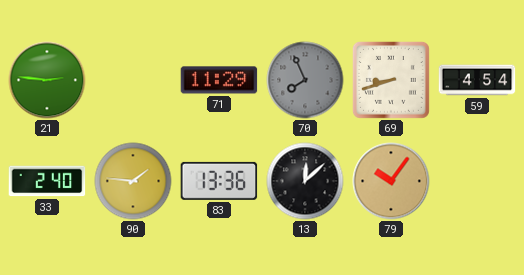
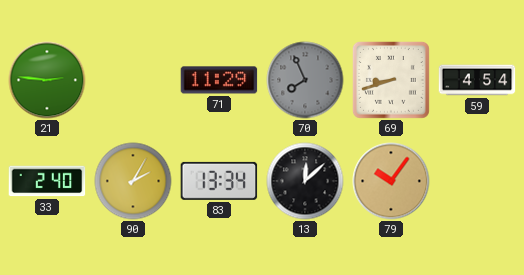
90: 1:46 -> 2:05 (133, 181)
83: 13:36 -> 13:34 (219, 181)
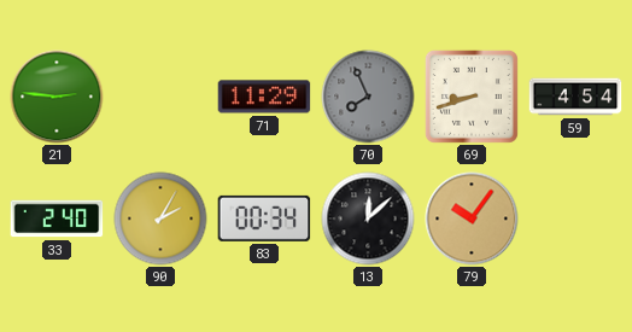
83: 13:34 -> 00:34 (264, 219)
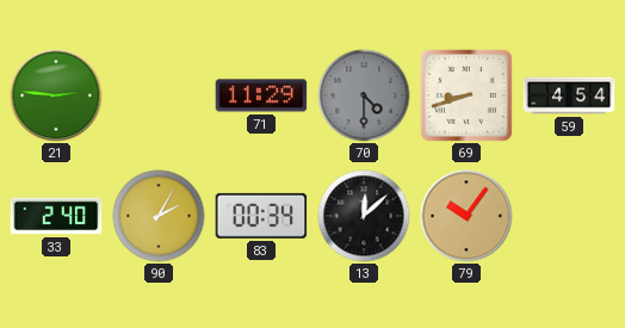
70: 7:56 -> 4:30 (364, 95)
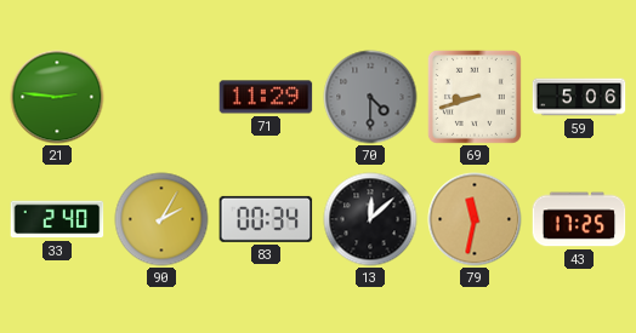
59: 4:54 -> 5:06 (579, 97)
79: 10:06 -> 11:32 (475, 219)
43: none -> 17:25 (579, 219)
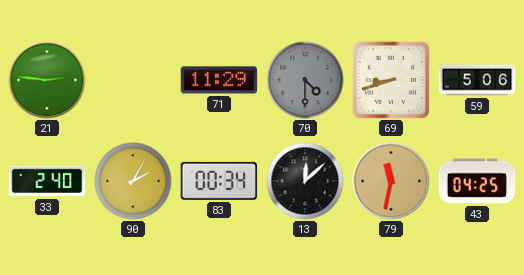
43: 17:25 -> 04:25 (477, 181)
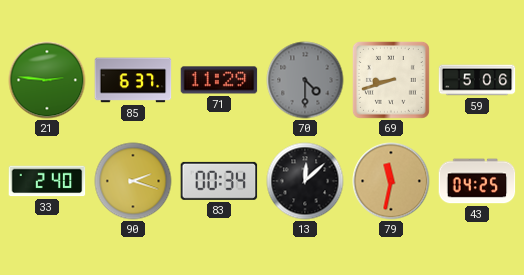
85: none -> 6:37 (133, 80)
90: 2:05 -> 2:18 (133, 181)
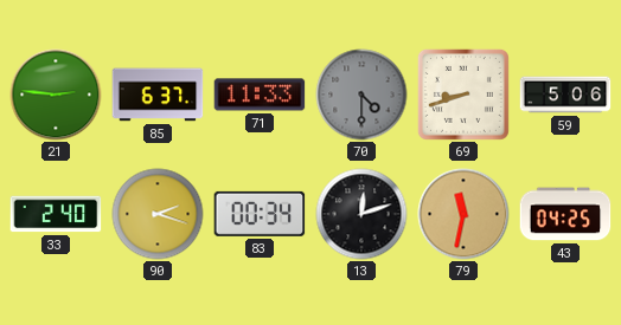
71: 11:29 -> 11:33 (260, 95)
13: 12:08 -> 12:12 (361, 214)
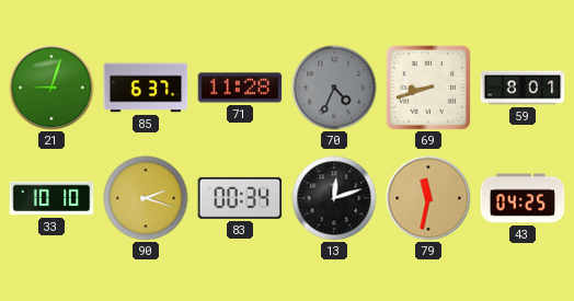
21: 2:46 -> 9:03 (51, 88)
71: 11:33 -> 11:28 (240, 88)
70: 4:30 -> 4:34 (334, 88)
59: 5:06 -> 8:01 (523, 88)
33: 2:40 -> 10:10 (51, 198)
